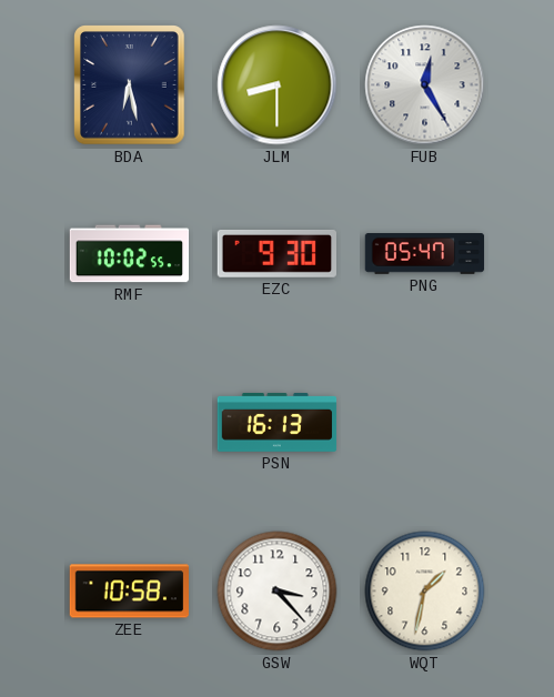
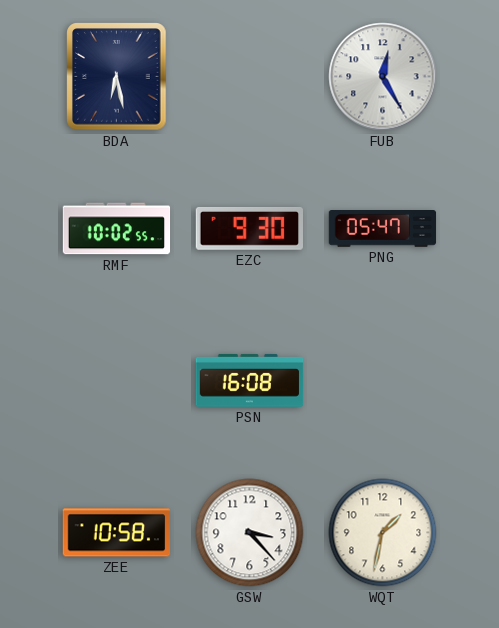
JLM: 8:30 -> none (278, 85)
PSN: 16:13 -> 16:08 (250, 380)
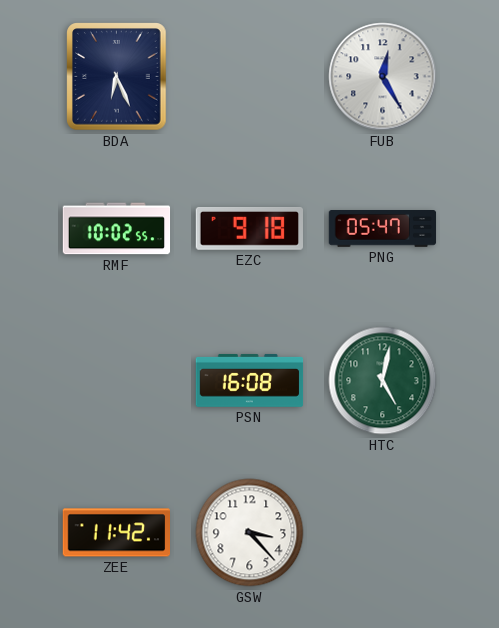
BDA: 6:28 -> 6:26 (117, 77)
EZC: 9:30 -> 9:18 (249, 229)
HTC: none -> 5:02 (383, 381)
ZEE: 10:58 -> 11:42 (116, 533)
WQT: 1:32 -> none (383, 533)
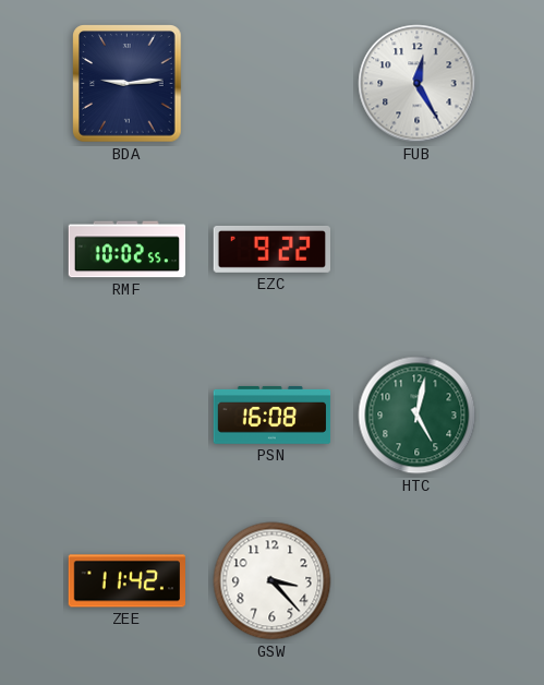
BDA: 6:26 -> 9:14 (128, 84)
EZC: 9:18 -> 9:22 (271, 250)
PNG: 05:47 -> none (383, 229)
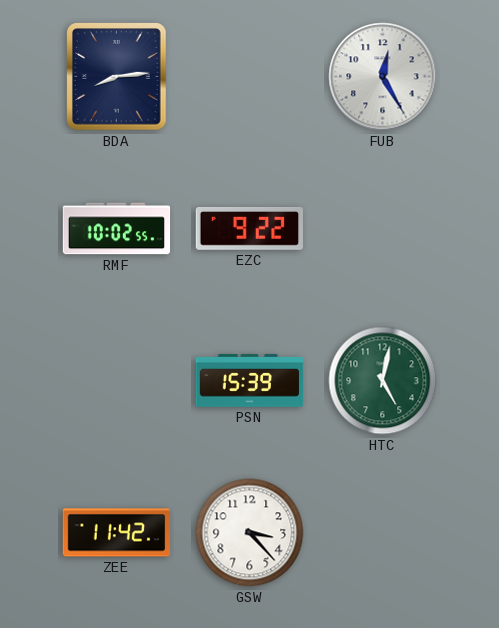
BDA: 9:14 -> 8:14 (117, 77)
PSN: 16:08 -> 15:39 (250, 380)
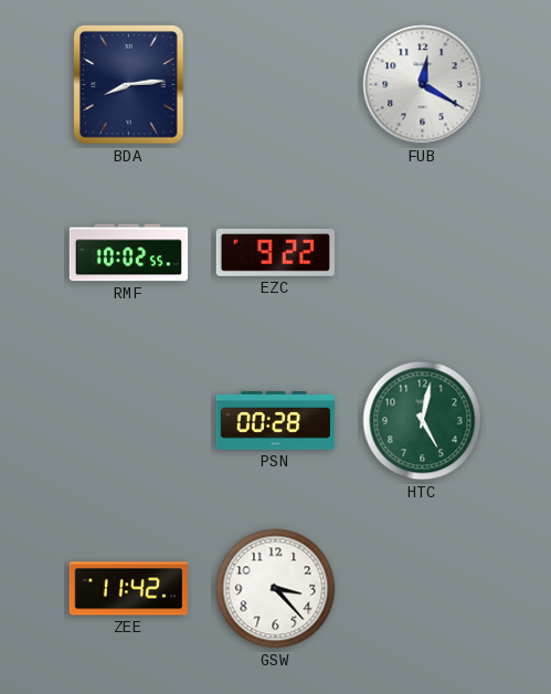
FUB: 12:25 -> 12:20 (423, 85)
PSN: 15:39 -> 00:28 (276, 420)
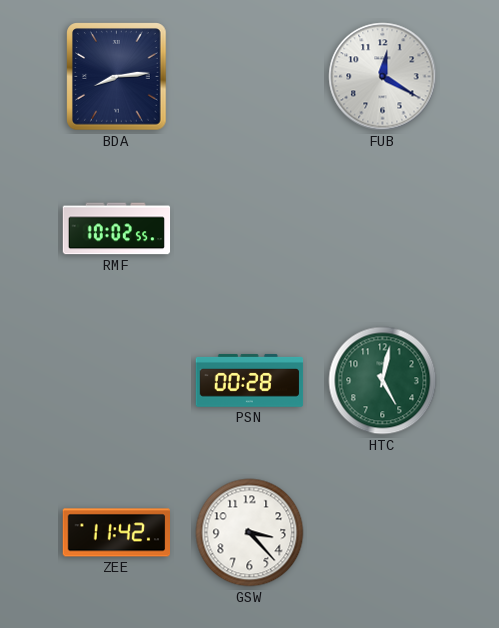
EZC: 9:22 -> none (275, 253)
